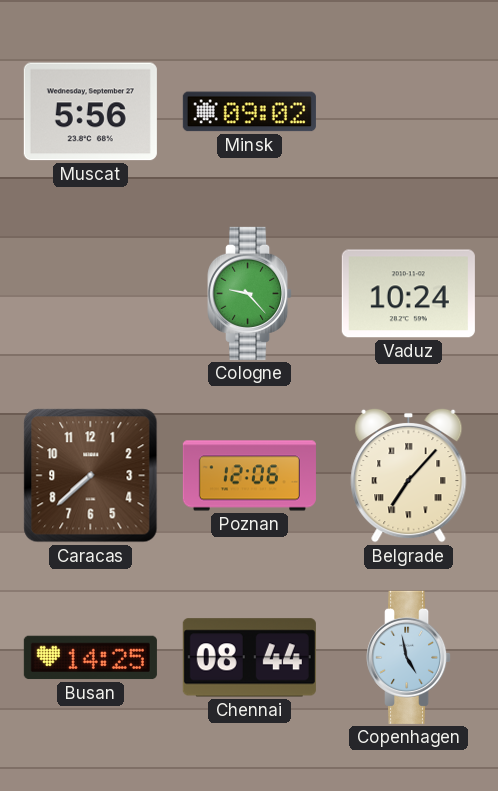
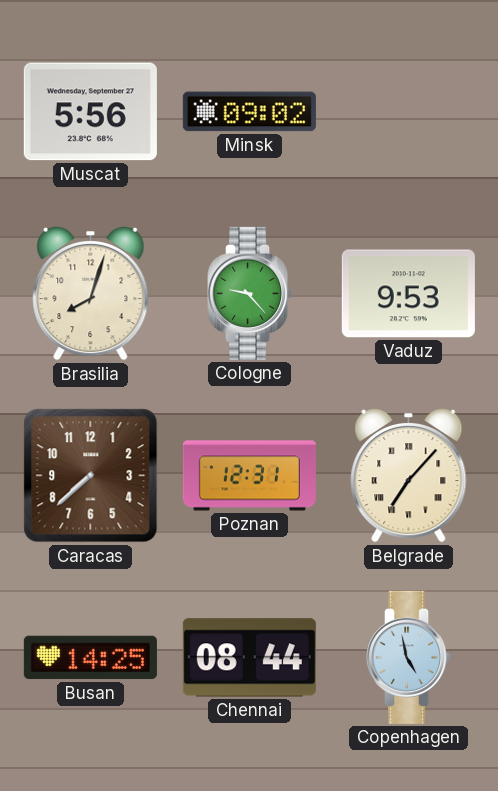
Brasilia: none -> 8:03 (91, 293)
Vaduz: 10:24 -> 9:53 (408, 294)
Poznan: 12:06 -> 12:31 (249, 476)
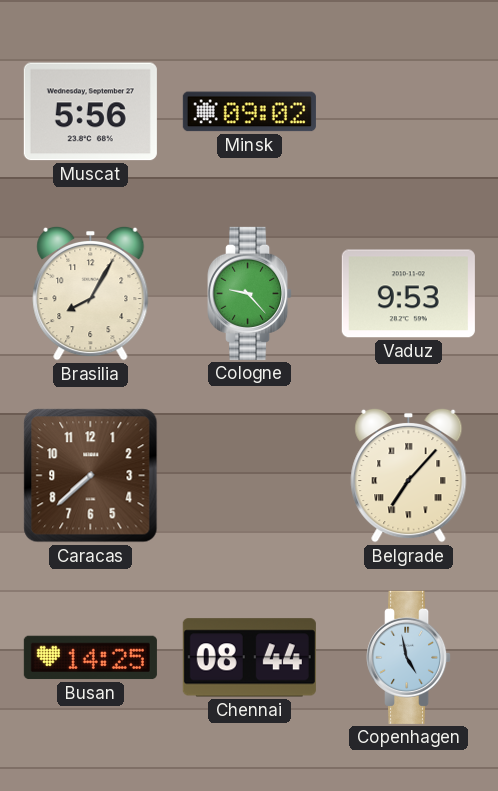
Brasilia: 8:03 -> 8:05 (91, 293)
Poznan: 12:31 -> none (249, 476)
